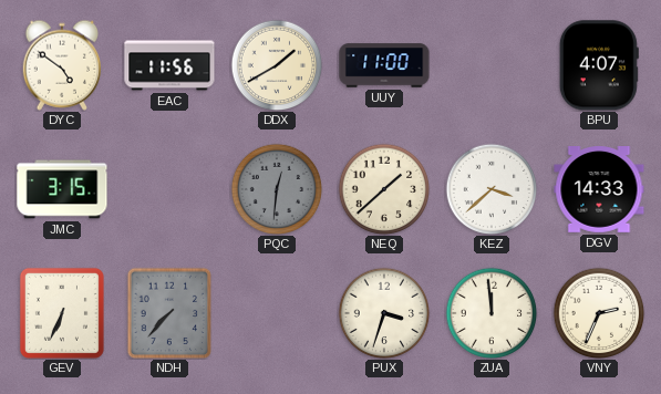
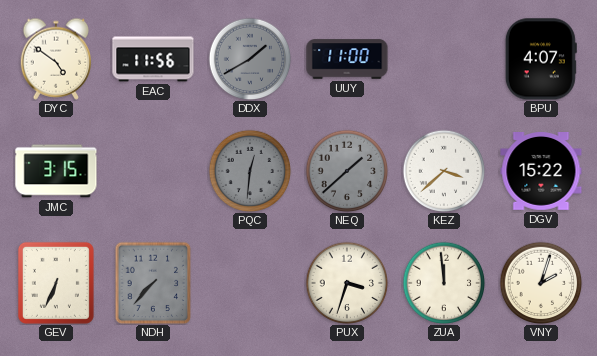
DDX dial: cream -> grey (250, 59)
NEQ dial: cream -> grey (347, 171)
DGV: 14:33 -> 15:22 (541, 172)
VNY: 2:34 -> 2:03 (541, 283)
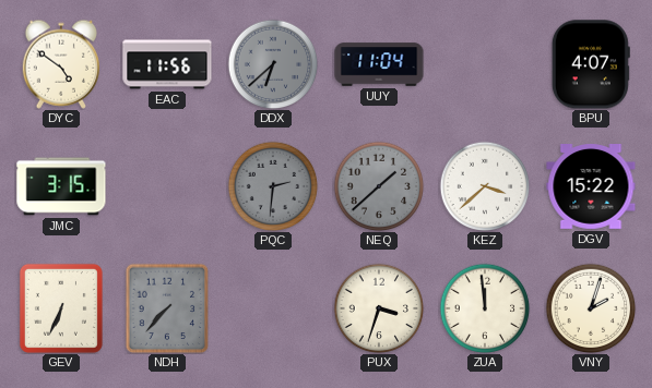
DDX: 1:40 -> 6:38 (273, 64)
UUY: 11:00 -> 11:04 (379, 64)
PQC: 12:31 -> 2:31 (273, 186)
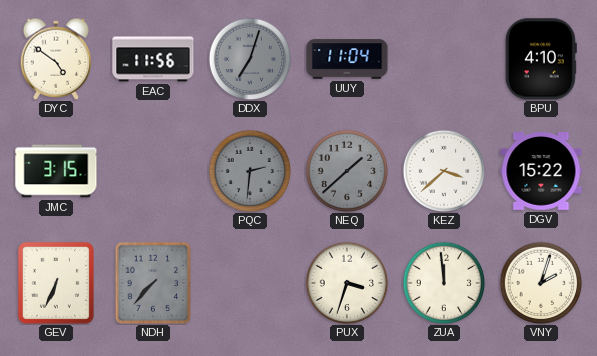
DDX: 6:38 -> 7:03 (250, 59)
BPU: 4:07 -> 4:10 (541, 59)
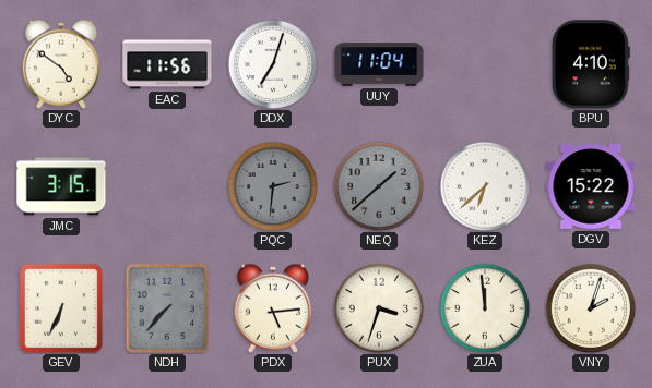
DDX dial: grey -> white (273, 64)
KEZ: 3:38 -> 6:38 (485, 186)
PDX: none -> 5:14 (273, 308)
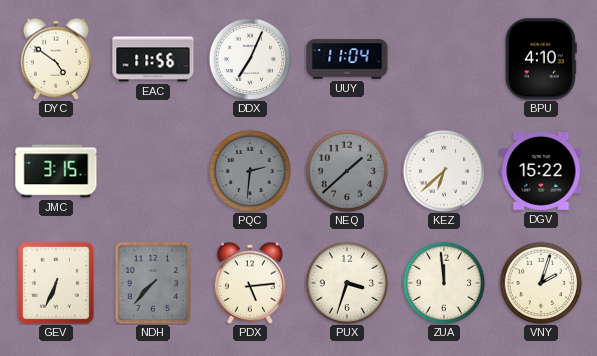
DDX: 7:03 -> 7:04 (250, 59)
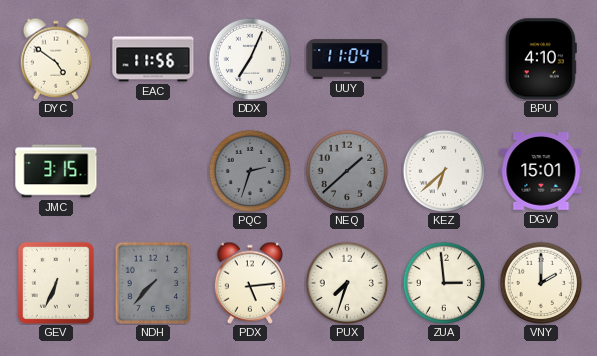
PQC: 2:31 -> 2:33 (250, 171)
DGV: 15:22 -> 15:01 (541, 172)
PUX: 3:33 -> 7:33 (347, 283)
ZUA: 11:59 -> 2:59 (444, 283)
VNY: 2:03 -> 2:00 (541, 283)
